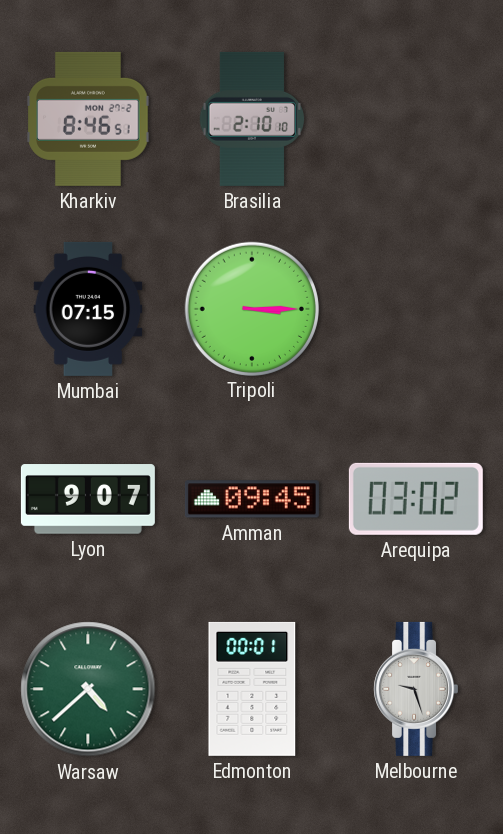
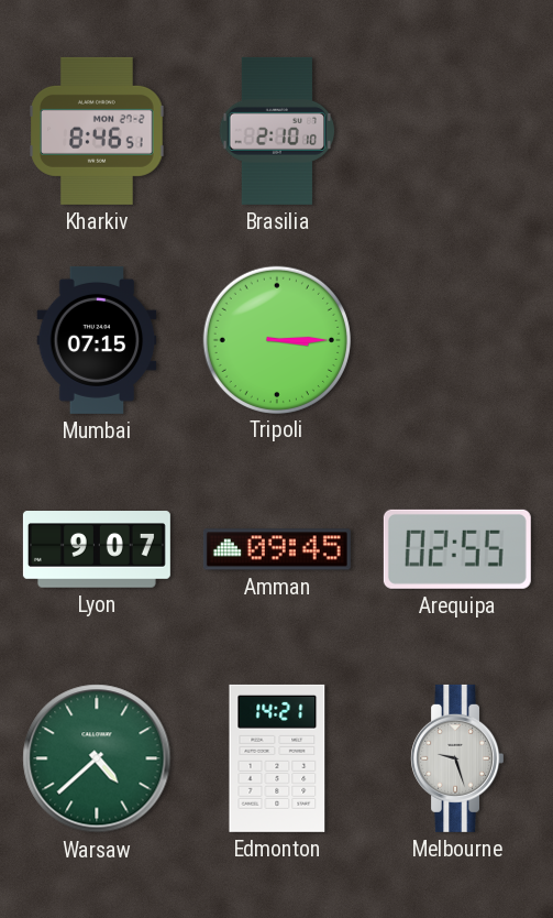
Arequipa: 03:02 -> 02:55 (457, 549)
Edmonton: 00:01 -> 14:21 (277, 758)
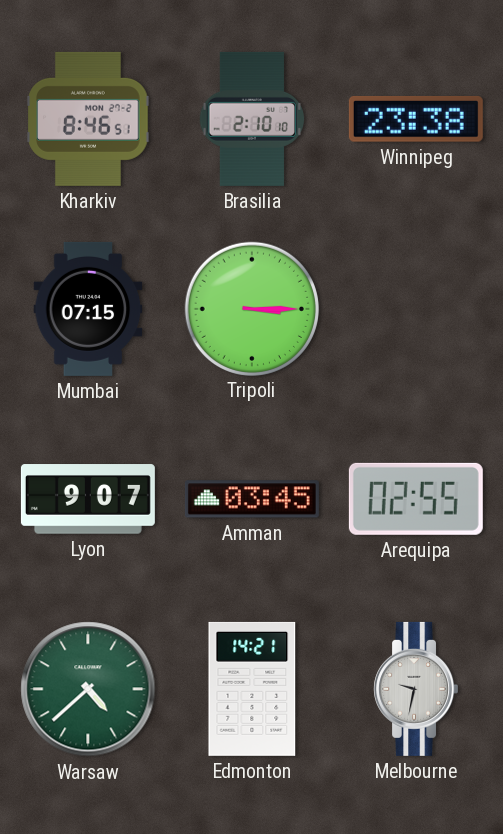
Winnipeg: none -> 23:38 (416, 119)
Amman: 09:45 -> 03:45 (252, 499)
Melbourne: 9:27 -> 9:32 (415, 689)
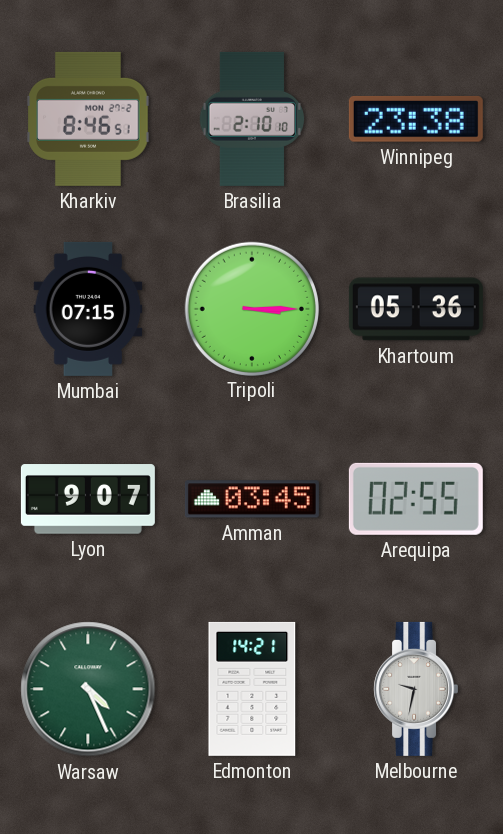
Khartoum: none -> 05:36 (416, 309)
Warsaw: 4:38 -> 4:26 (88, 689)
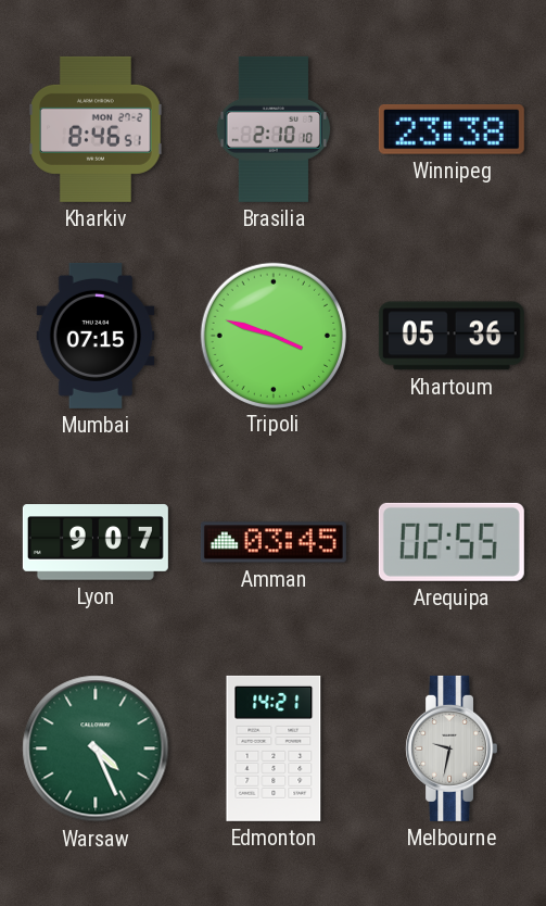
Tripoli: 3:15 -> 3:48 (272, 335)
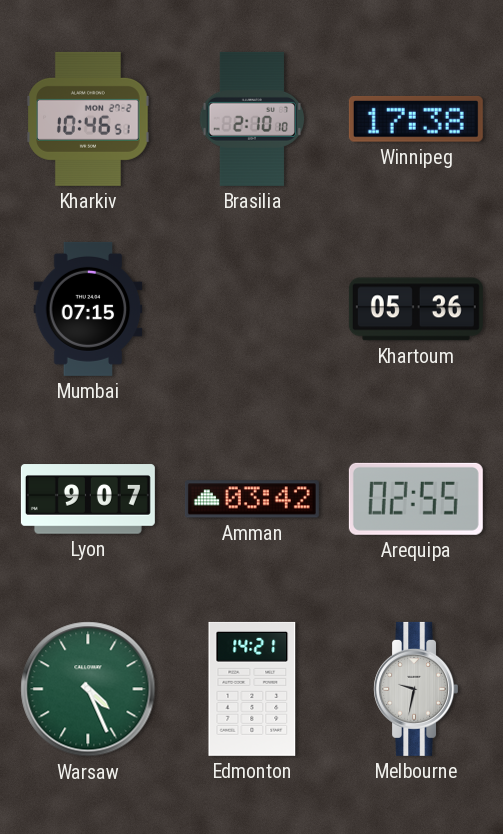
Kharkiv: 8:46 -> 10:46 (88, 119)
Winnipeg: 23:38 -> 17:38 (416, 119)
Tripoli: 3:48 -> none (272, 335)
Amman: 03:45 -> 03:42 (252, 499)
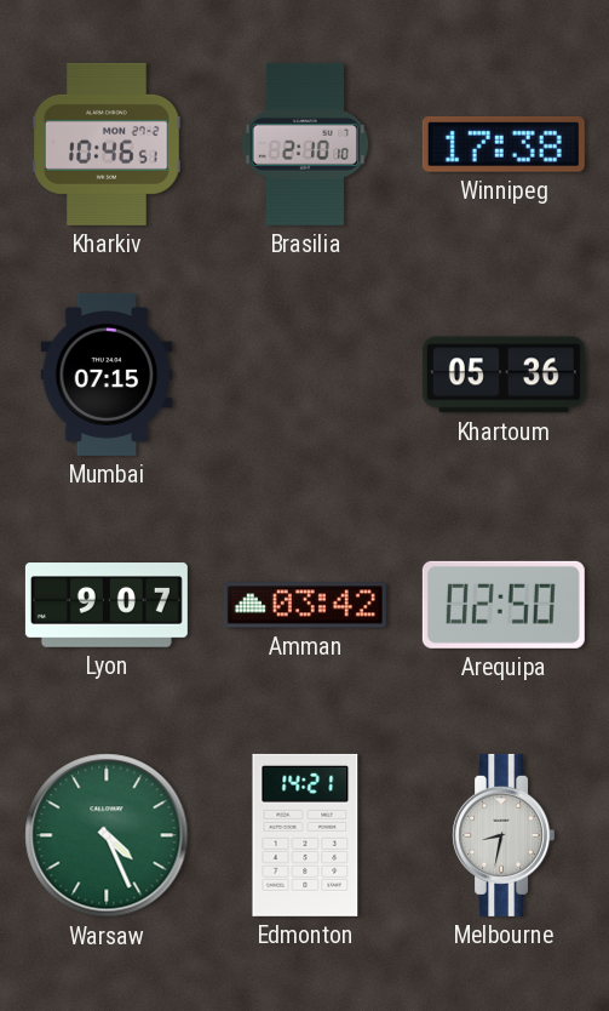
Arequipa: 02:55 -> 02:50 (504, 605)
Melbourne: 9:32 -> 8:32 (502, 835)
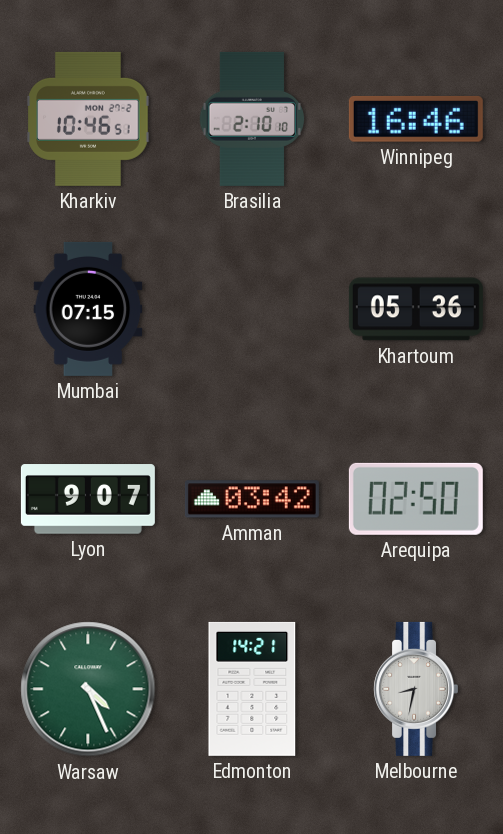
Winnipeg: 17:38 -> 16:46 (416, 119)
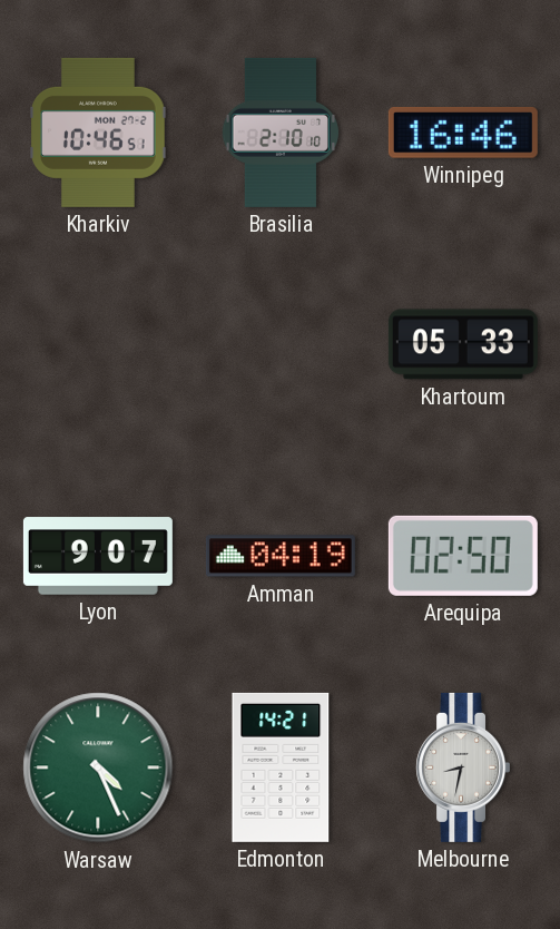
Mumbai: 07:15 -> none (88, 309)
Khartoum: 05:36 -> 05:33 (463, 344)
Amman: 03:42 -> 04:19 (281, 556)
